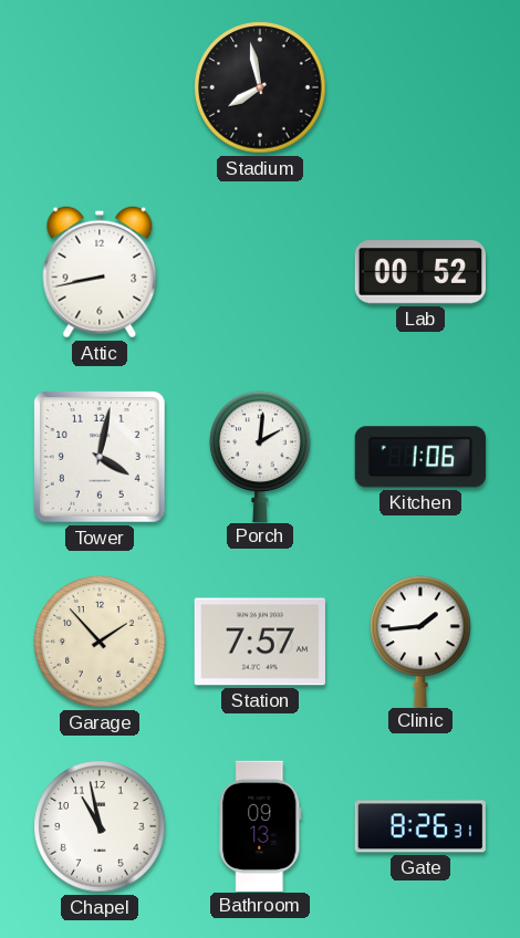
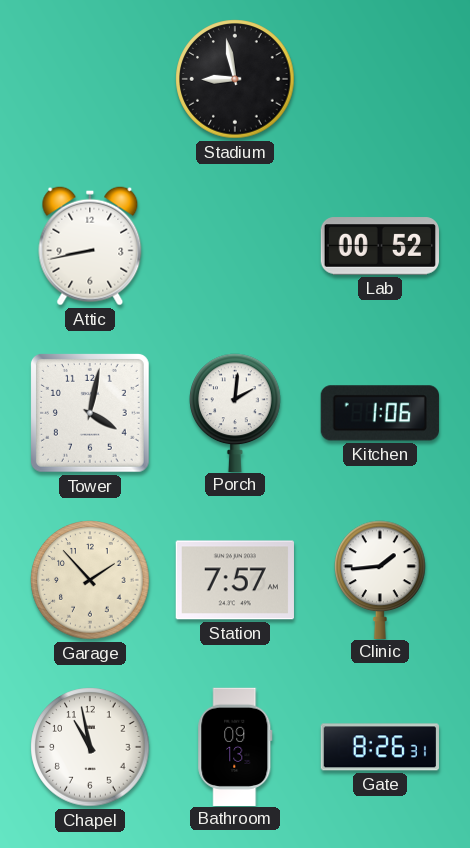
Stadium: 7:58 -> 8:58 (235, 79)
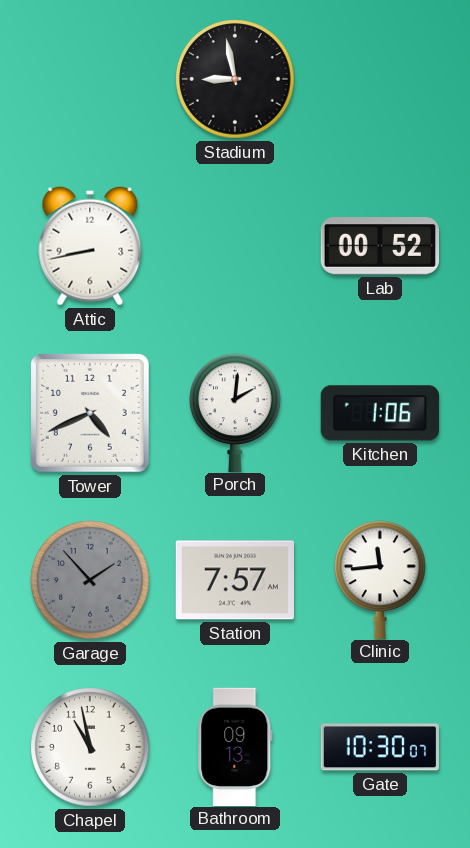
Tower: 4:02 -> 4:41 (90, 413)
Garage dial: cream -> grey (90, 580)
Clinic: 1:44 -> 11:44 (380, 579)
Gate: 8:26 -> 10:30 (379, 747)
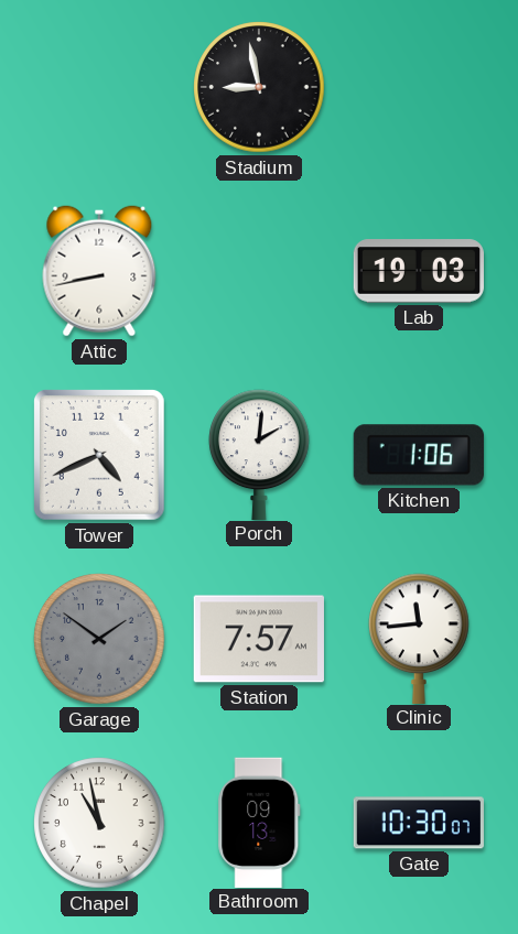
Lab: 00:52 -> 19:03 (418, 271)
Garage: 1:53 -> 1:51 (99, 639)
